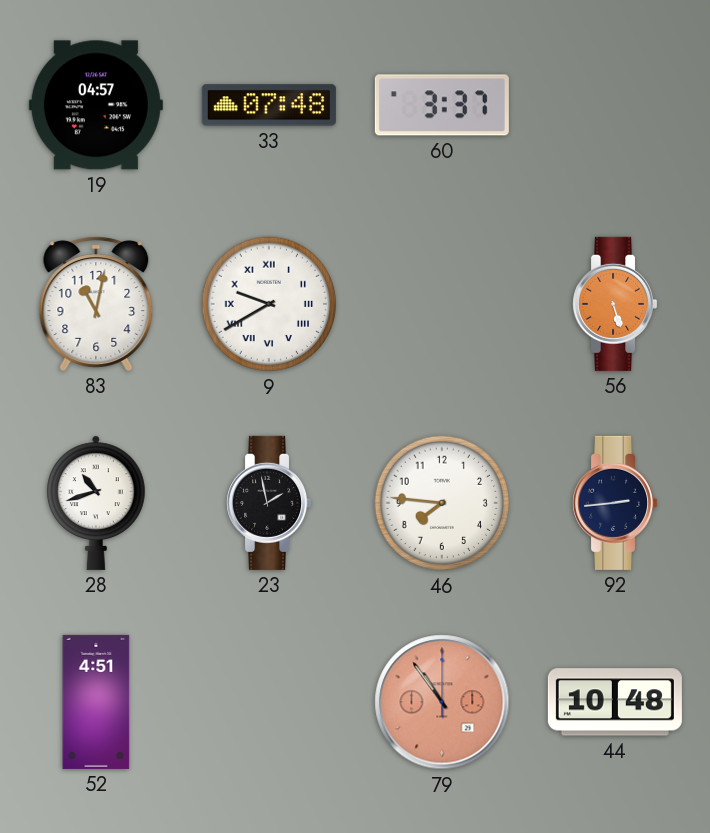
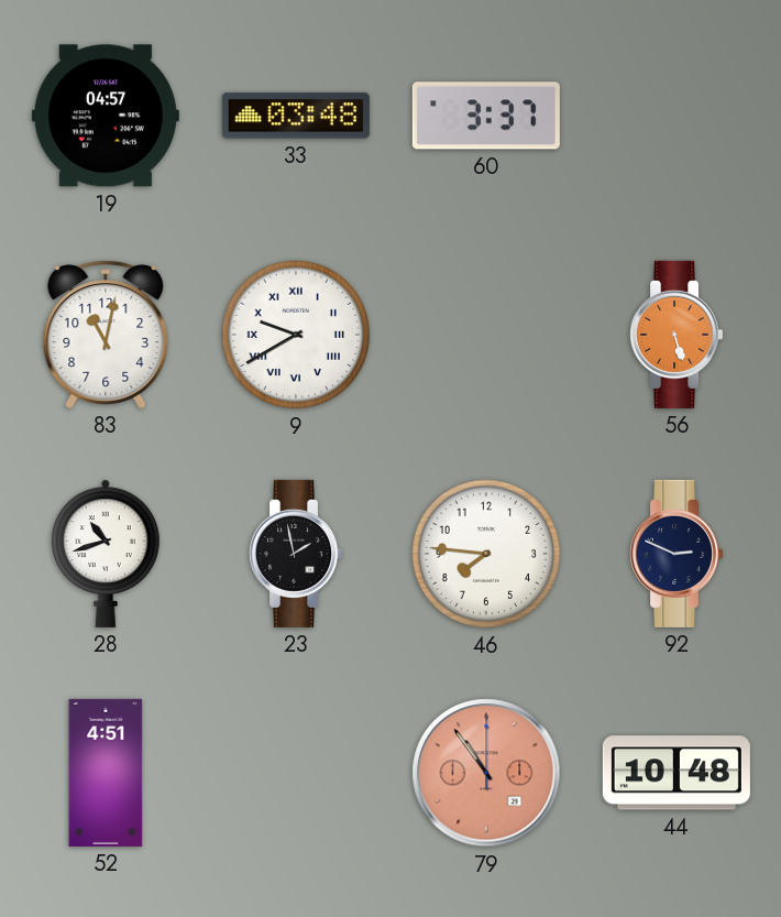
33: 07:48 -> 03:48 (296, 116)
92: 2:44 -> 2:49 (676, 554)
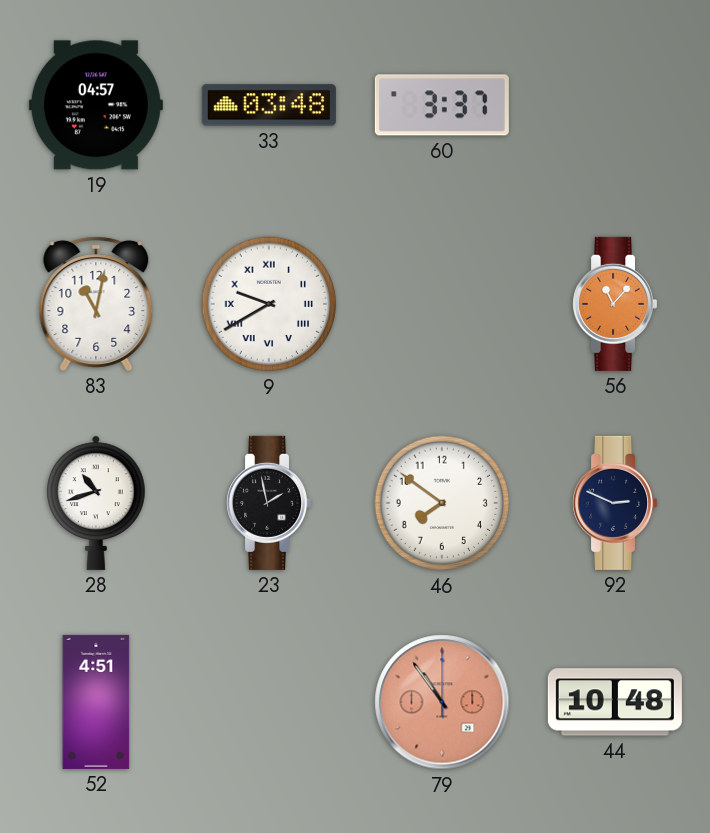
56: 5:27 -> 11:07 (615, 304)
46: 7:46 -> 7:51 (442, 503)
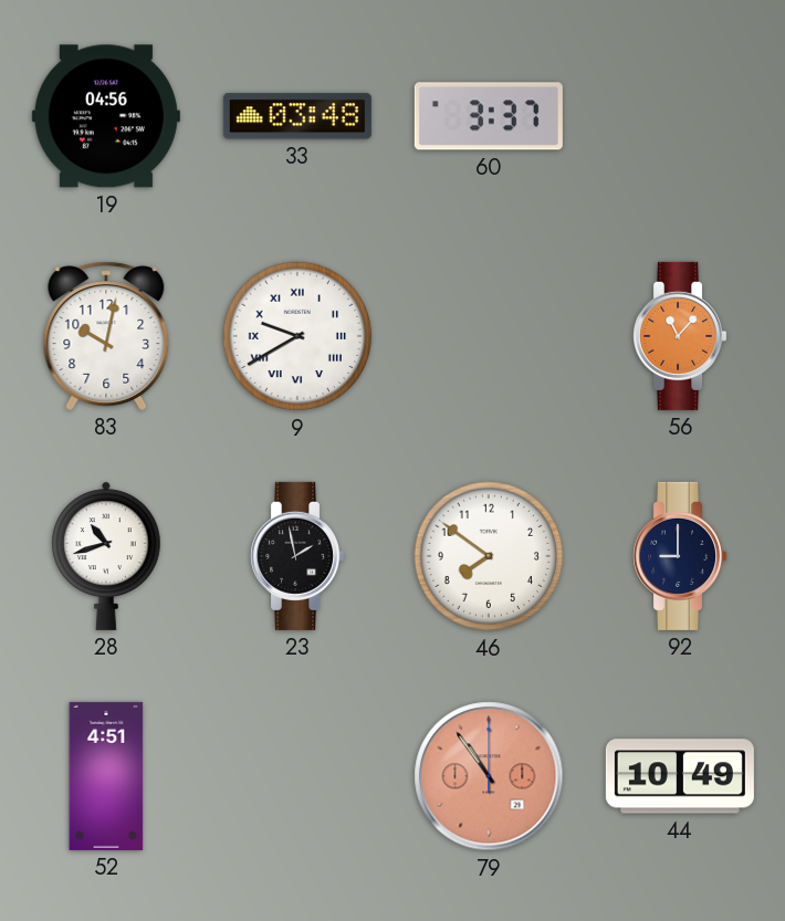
19: 04:57 -> 04:56 (106, 116)
83: 11:02 -> 10:02 (106, 336)
92: 2:49 -> 9:00 (680, 556)
44: 10:48 -> 10:49 (680, 776)
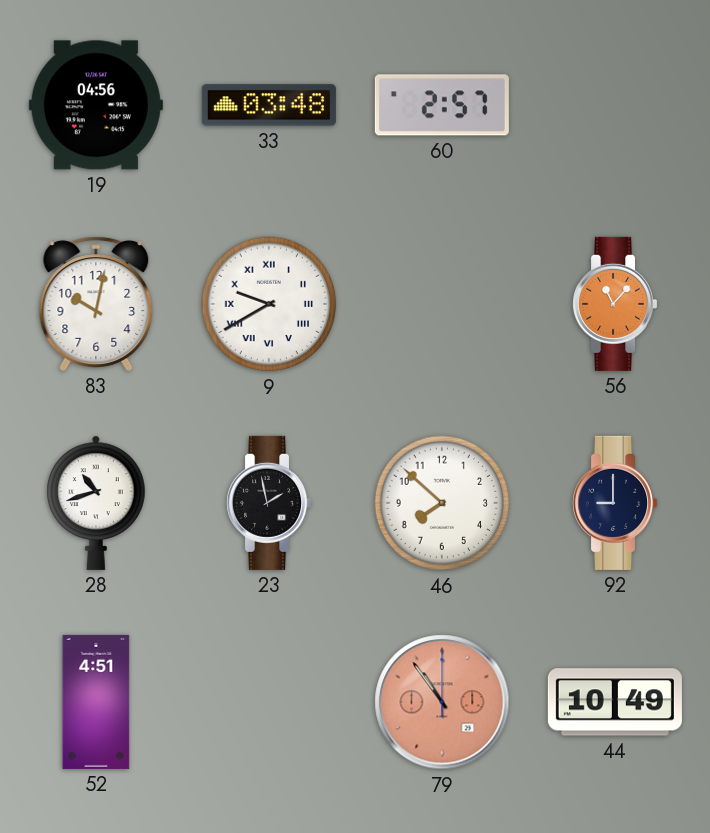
60: 3:37 -> 2:57 (442, 105)
46: 7:51 -> 7:52 (442, 503)
